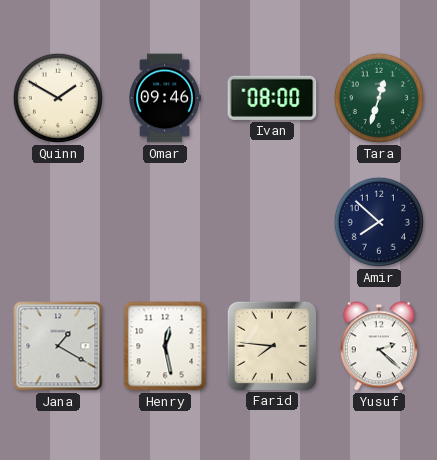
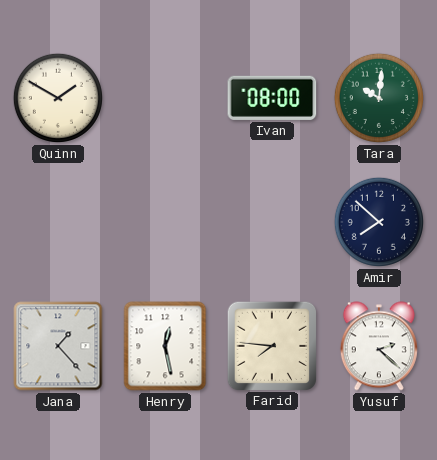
Omar: 09:46 -> none (165, 98)
Tara: 12:33 -> 10:01 (379, 98)
Jana: 1:20 -> 1:23 (58, 346)
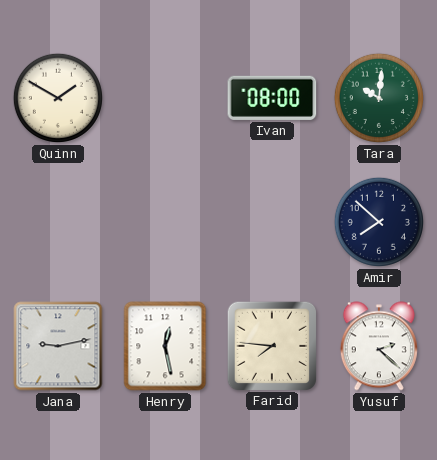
Jana: 1:23 -> 9:13 (58, 346)
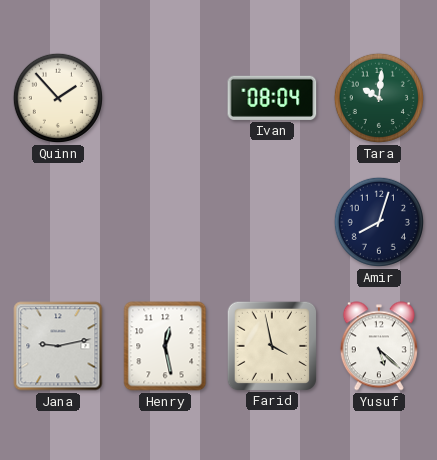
Quinn: 1:50 -> 1:53 (58, 98)
Ivan: 08:00 -> 08:04 (272, 98)
Amir: 7:52 -> 8:03 (379, 222)
Farid: 7:46 -> 3:58 (271, 345)
Yusuf: 2:22 -> 5:22 (379, 346)
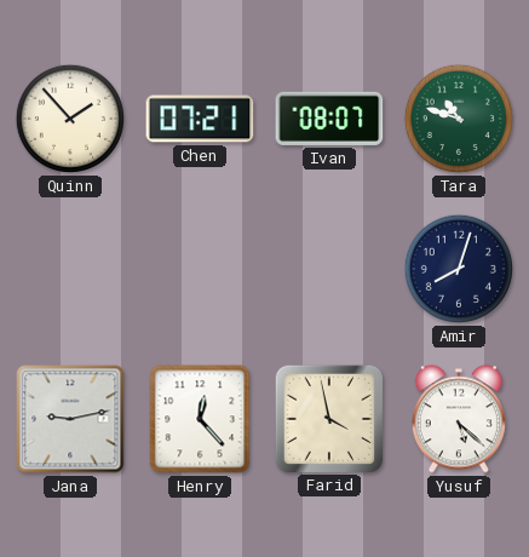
Chen: none -> 07:21 (200, 119)
Ivan: 08:04 -> 08:07 (329, 119)
Tara: 10:01 -> 10:48 (459, 119)
Henry: 12:28 -> 12:23 (200, 419)
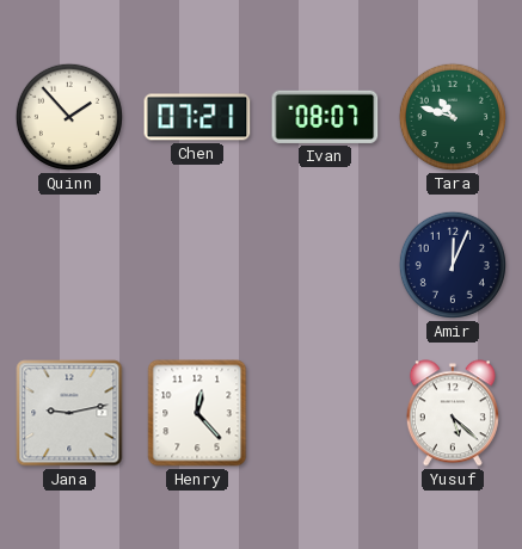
Amir: 8:03 -> 12:04 (453, 265)
Farid: 3:58 -> none (328, 418)
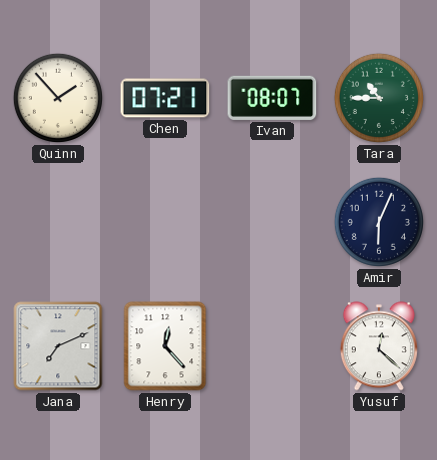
Tara: 10:48 -> 10:45 (379, 98)
Amir: 12:04 -> 6:04 (379, 222)
Jana: 9:13 -> 7:11 (58, 346)
Yusuf: 5:22 -> 12:22 (379, 346)
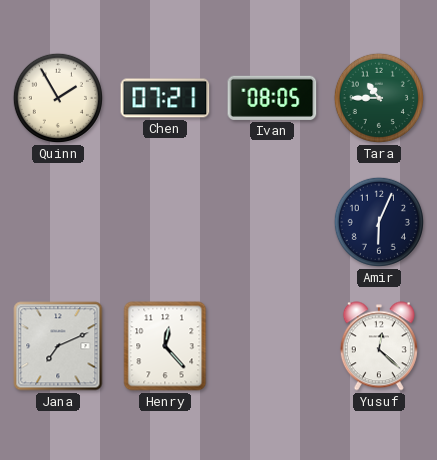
Quinn: 1:53 -> 1:55 (58, 98)
Ivan: 08:07 -> 08:05 (272, 98)
